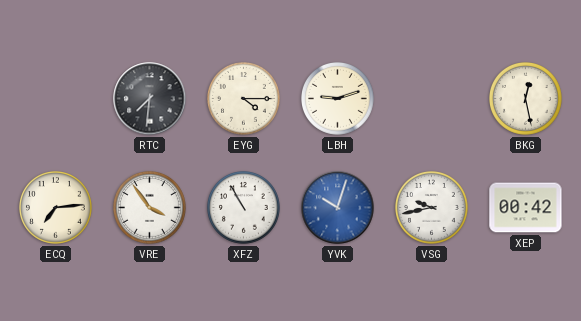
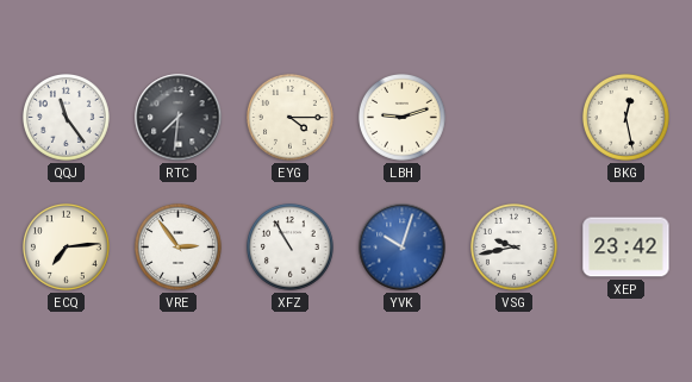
QQJ: none -> 11:24 (67, 118)
VRE: 3:54 -> 2:54 (179, 248)
XEP: 00:42 -> 23:42 (626, 248)
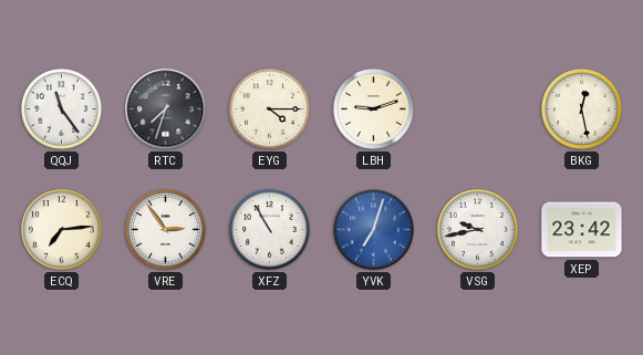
RTC: 7:31 -> 7:33 (166, 109)
YVK: 10:03 -> 7:03 (374, 230)
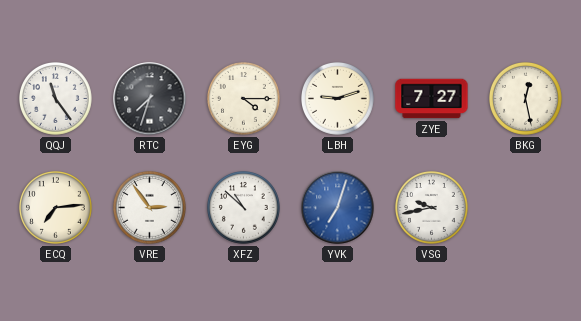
ZYE: none -> 7:27 (432, 99)
XFZ: 10:55 -> 10:52 (244, 208)
XEP: 23:42 -> none (582, 230)
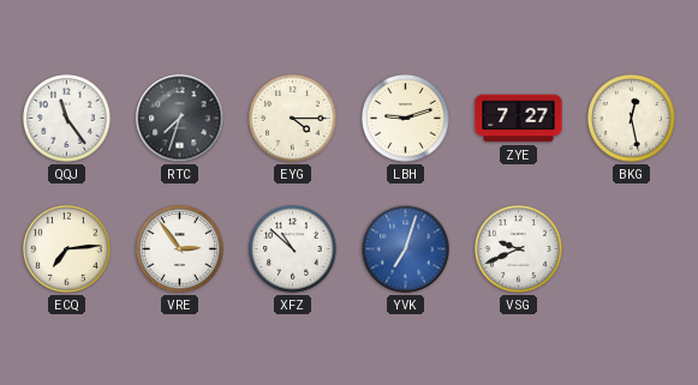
VSG: 9:43 -> 9:41 (519, 249)
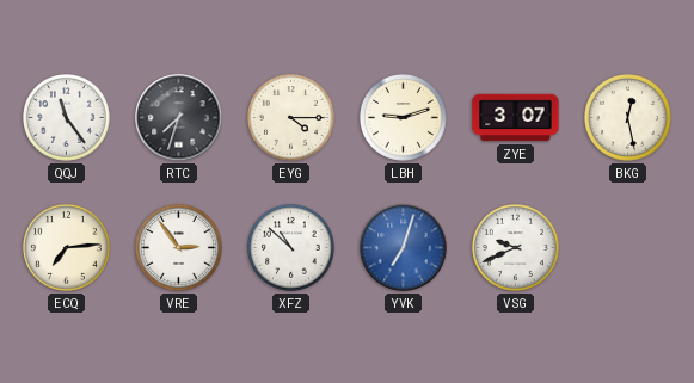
ZYE: 7:27 -> 3:07 (516, 118)
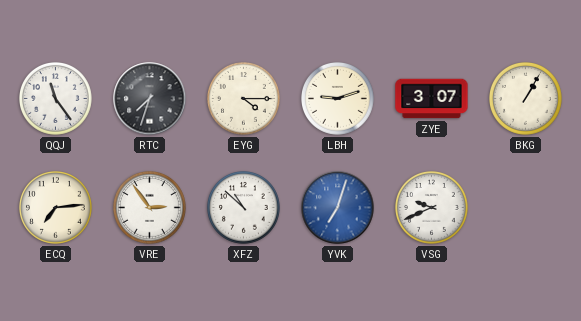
BKG: 12:28 -> 1:05 (526, 99)
